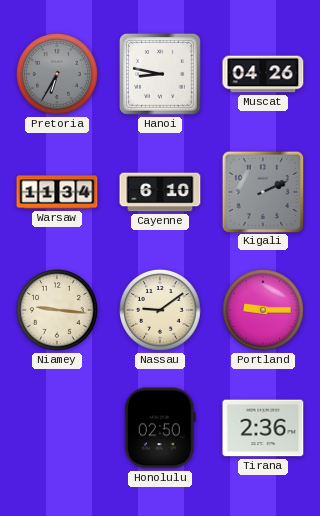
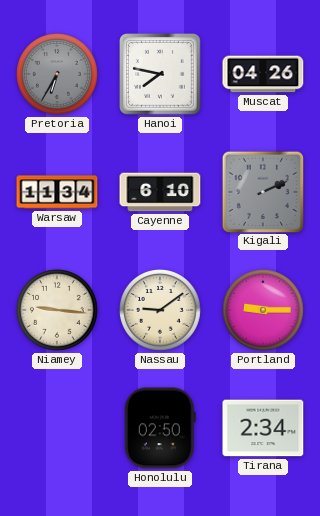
Hanoi: 8:47 -> 7:47 (161, 75)
Tirana: 2:36 -> 2:34 (263, 428)
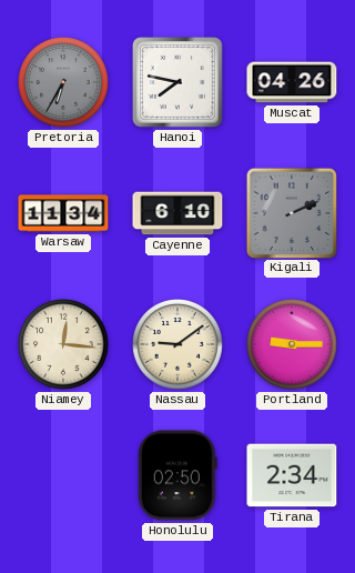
Niamey: 9:16 -> 12:16 (64, 345)
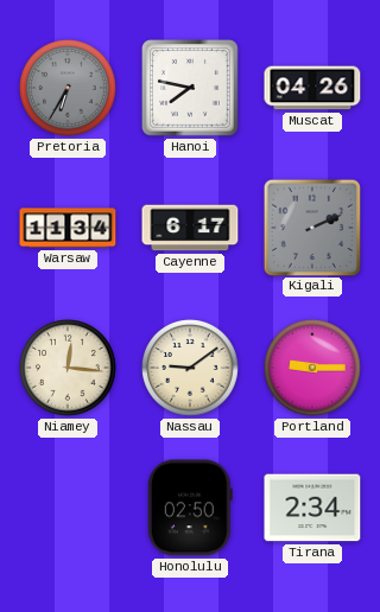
Cayenne: 6:10 -> 6:17 (190, 228)
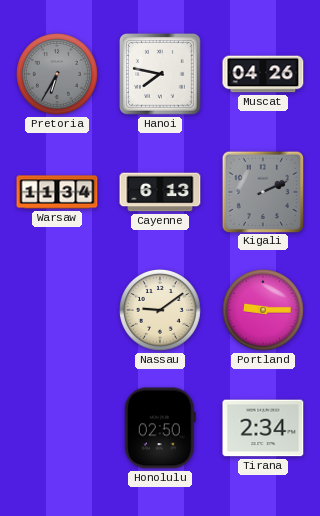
Cayenne: 6:17 -> 6:13 (160, 192)
Niamey: 12:16 -> none (69, 369)
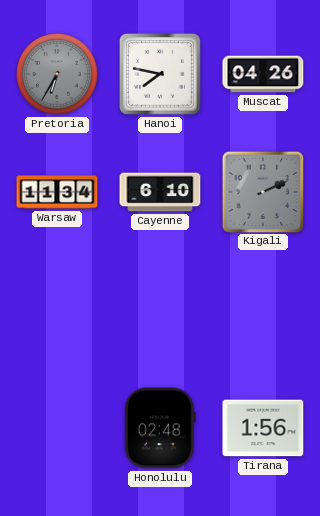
Cayenne: 6:13 -> 6:10 (160, 192)
Nassau: 9:09 -> none (161, 311)
Portland: 9:15 -> none (264, 311)
Honolulu: 02:50 -> 02:48 (160, 428)
Tirana: 2:34 -> 1:56 (263, 428)
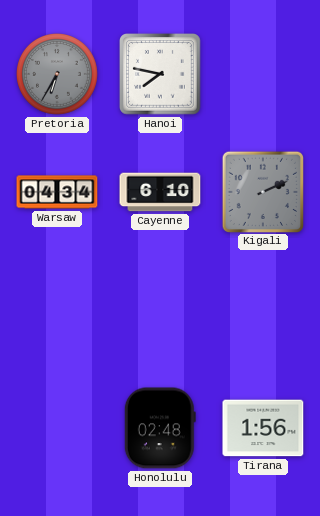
Muscat: 04:26 -> none (263, 74)
Warsaw: 11:34 -> 04:34 (57, 192)
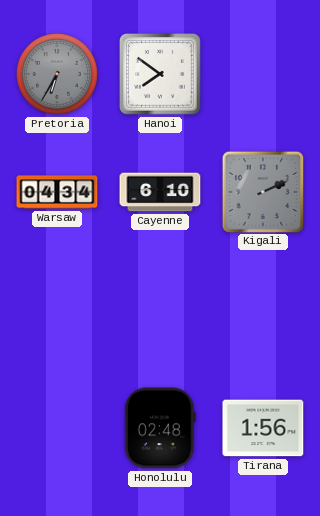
Hanoi: 7:47 -> 7:51 (161, 75)
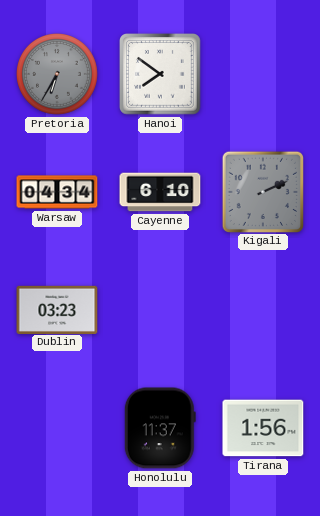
Dublin: none -> 03:23 (57, 309)
Honolulu: 02:48 -> 11:37 (160, 428)
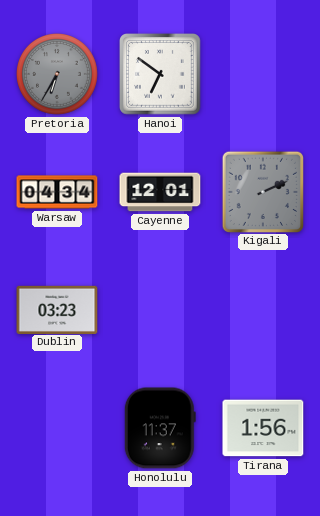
Hanoi: 7:51 -> 6:51 (161, 75)
Cayenne: 6:10 -> 12:01 (160, 192)
